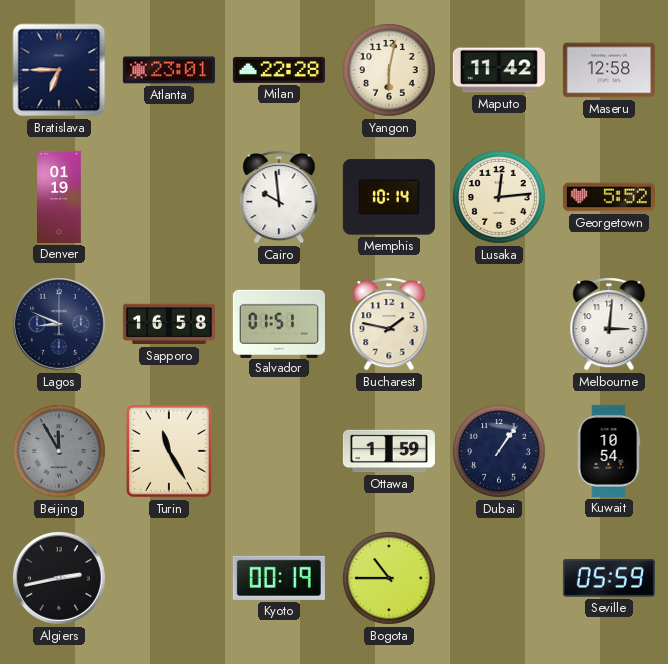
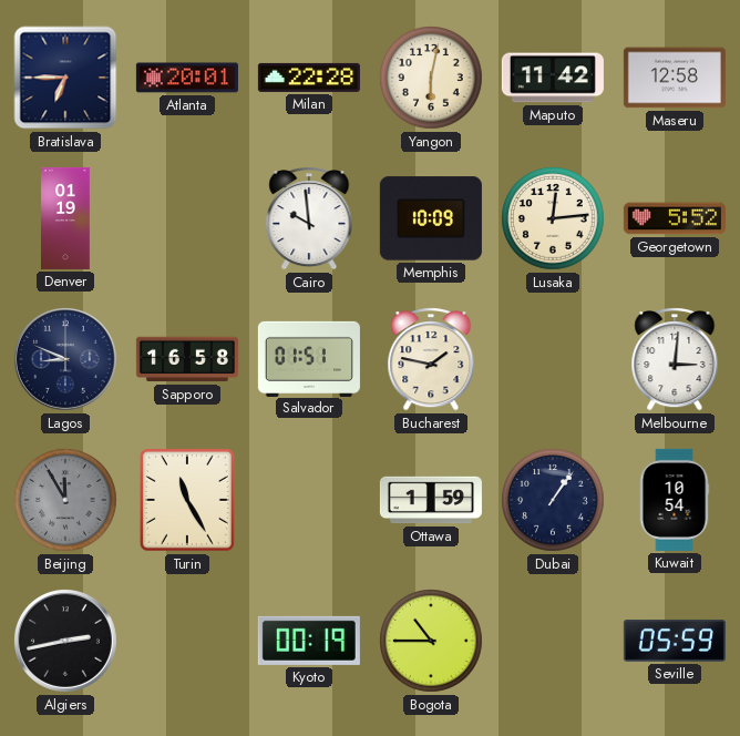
Atlanta: 23:01 -> 20:01 (187, 78)
Memphis: 10:14 -> 10:09 (431, 218)
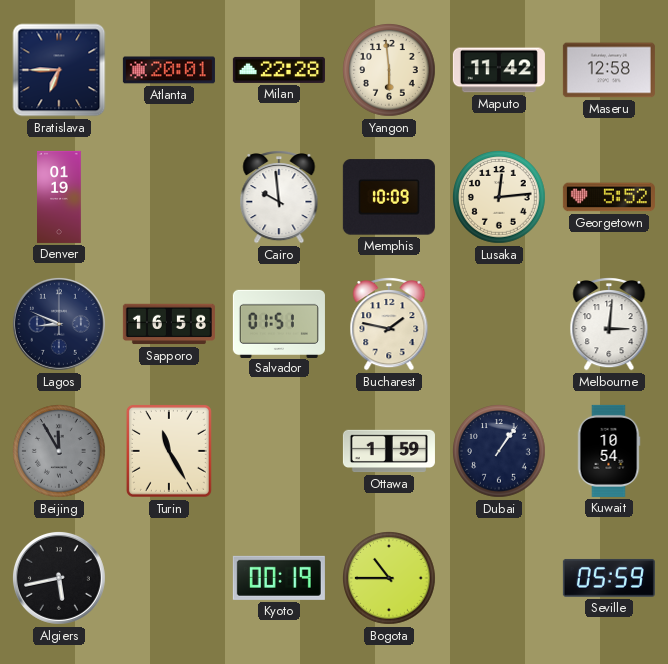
Yangon: 6:02 -> 5:59 (390, 71)
Algiers: 2:43 -> 5:43 (59, 578)
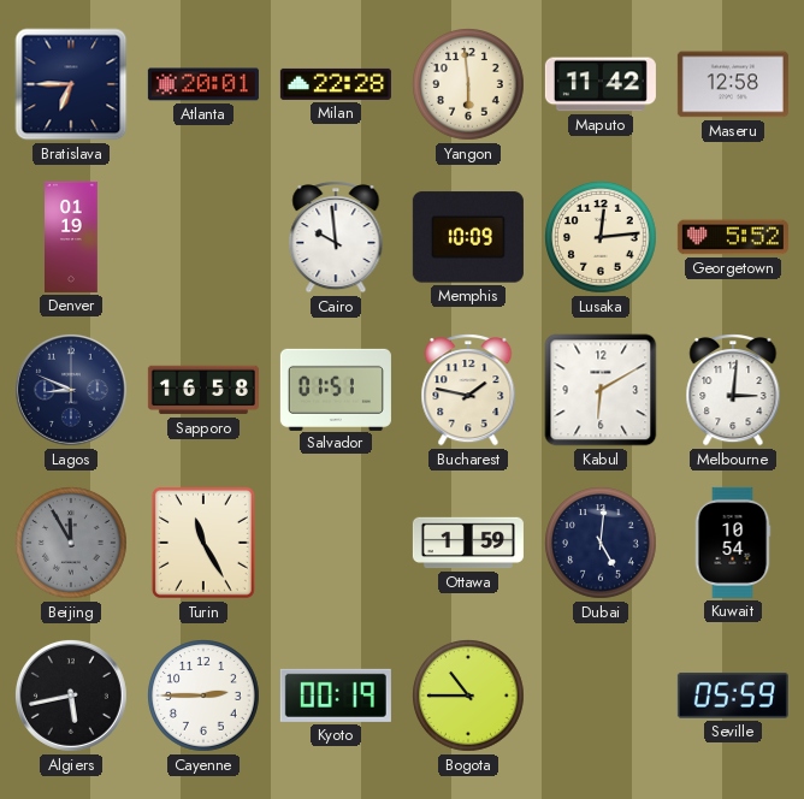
Kabul: none -> 6:10 (601, 390)
Dubai: 1:06 -> 5:01 (602, 544)
Cayenne: none -> 2:45 (205, 697)
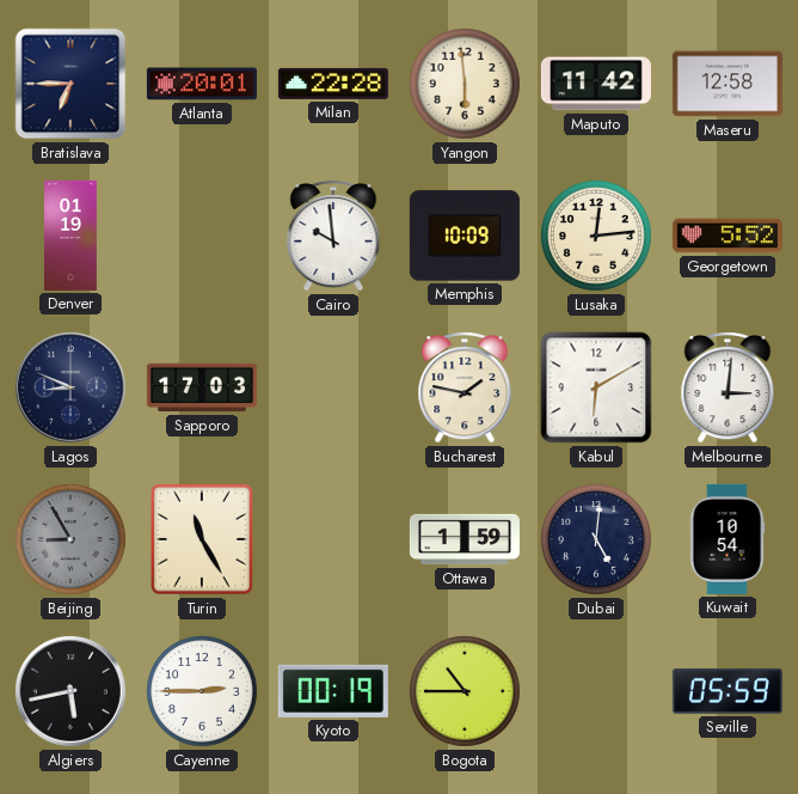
Sapporo: 16:58 -> 17:03 (202, 387)
Salvador: 01:51 -> none (336, 389)
Beijing: 11:55 -> 8:55 (72, 540)
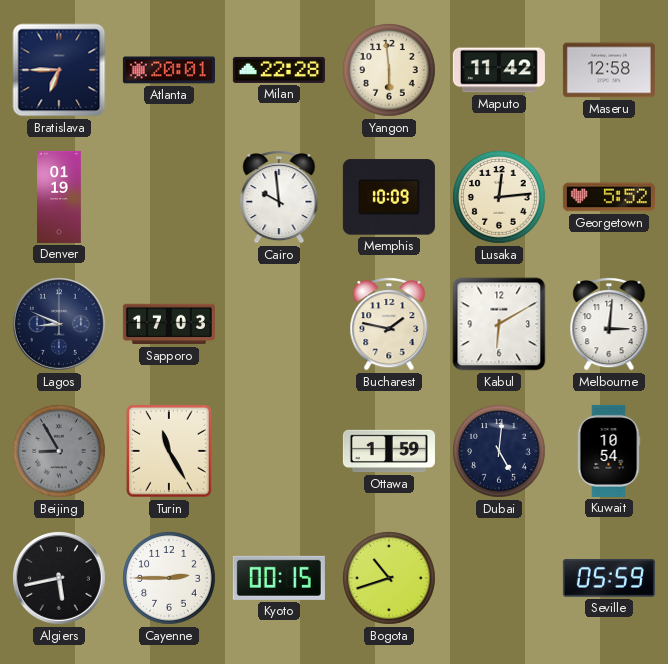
Kyoto: 00:19 -> 00:15 (279, 578)
Bogota: 10:45 -> 10:42 (390, 579)
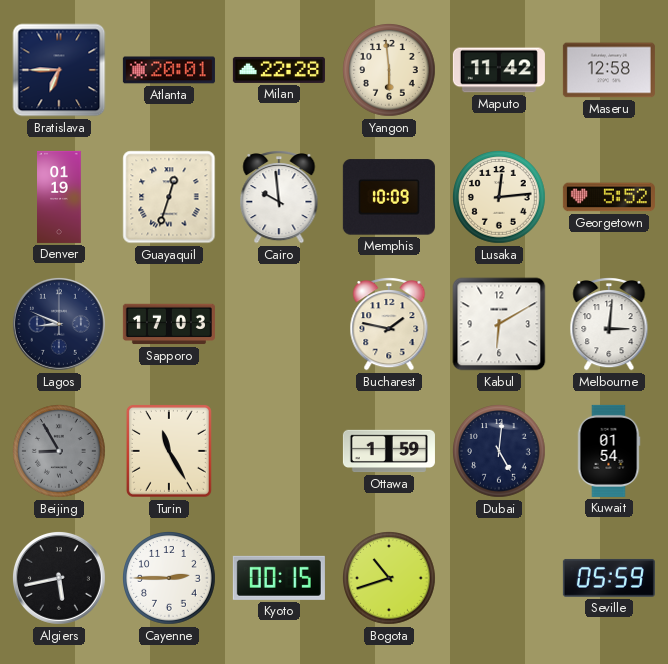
Guayaquil: none -> 12:33 (169, 197)
Kuwait: 10:54 -> 01:54 (609, 451)
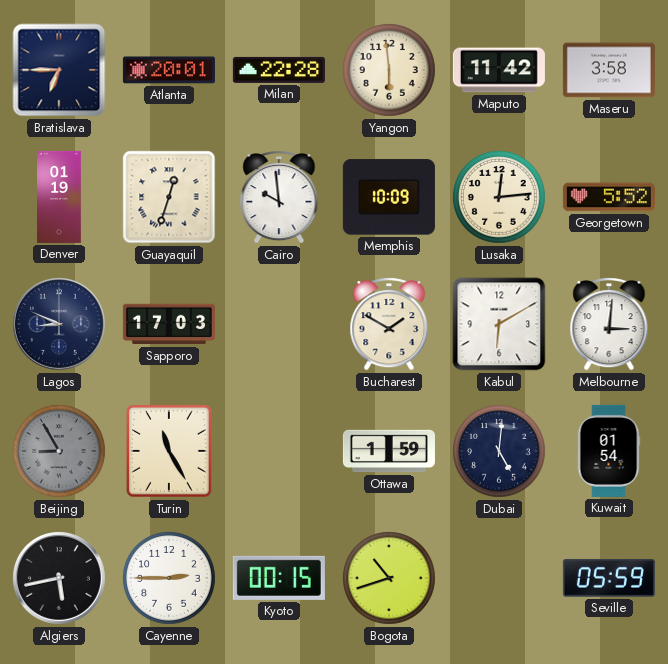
Maseru: 12:58 -> 3:58 (609, 70)
Bucharest: 1:47 -> 1:50 (389, 325)
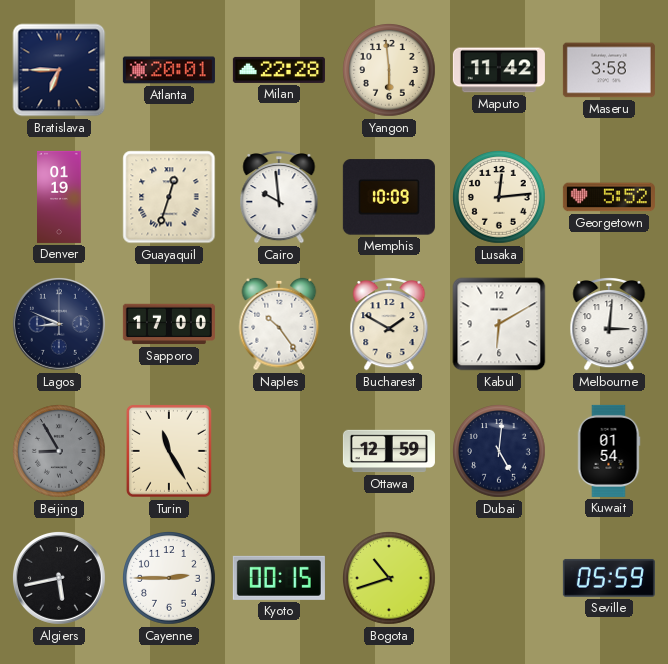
Sapporo: 17:03 -> 17:00 (169, 324)
Naples: none -> 10:24 (279, 324)
Ottawa: 1:59 -> 12:59 (389, 451)
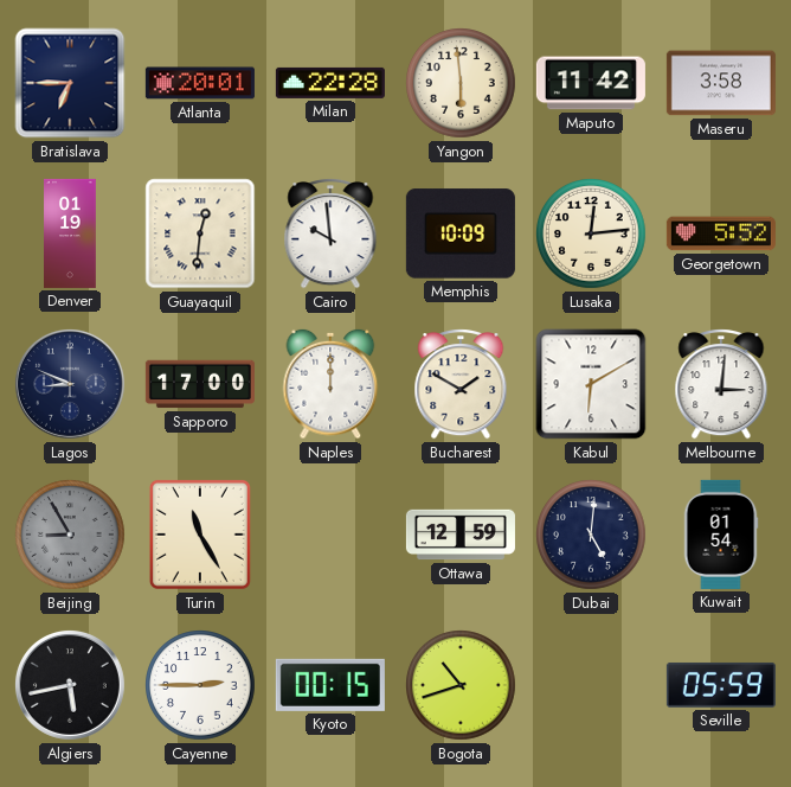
Guayaquil: 12:33 -> 12:31 (200, 233)
Naples: 10:24 -> 12:00 (330, 384)
